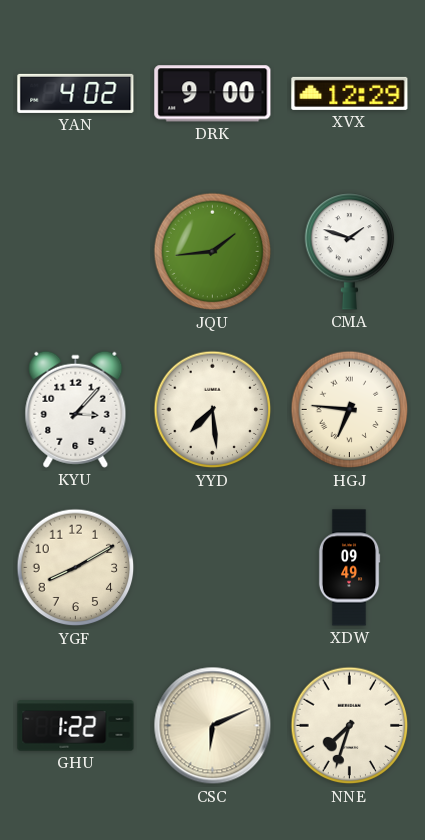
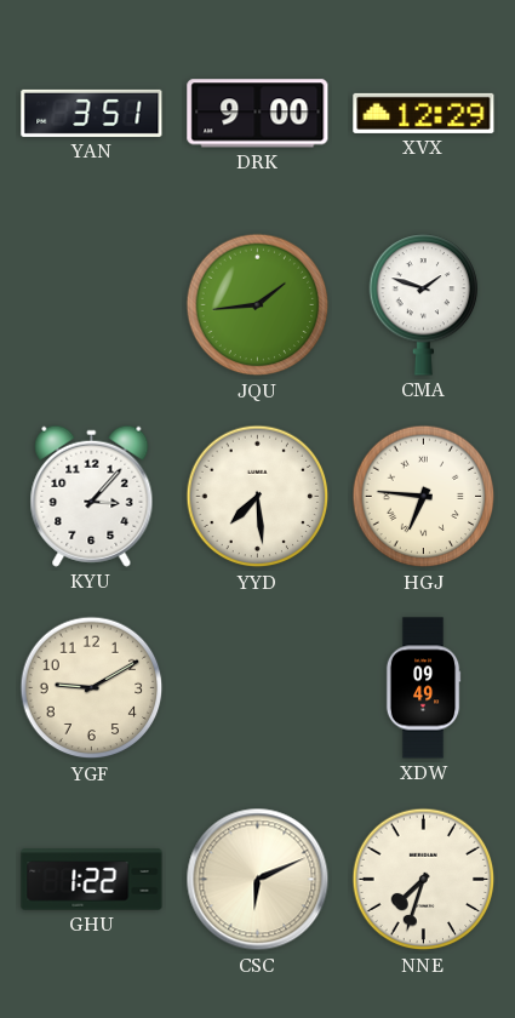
YAN: 4:02 -> 3:51 (92, 113)
YGF: 8:10 -> 9:10 (92, 688)
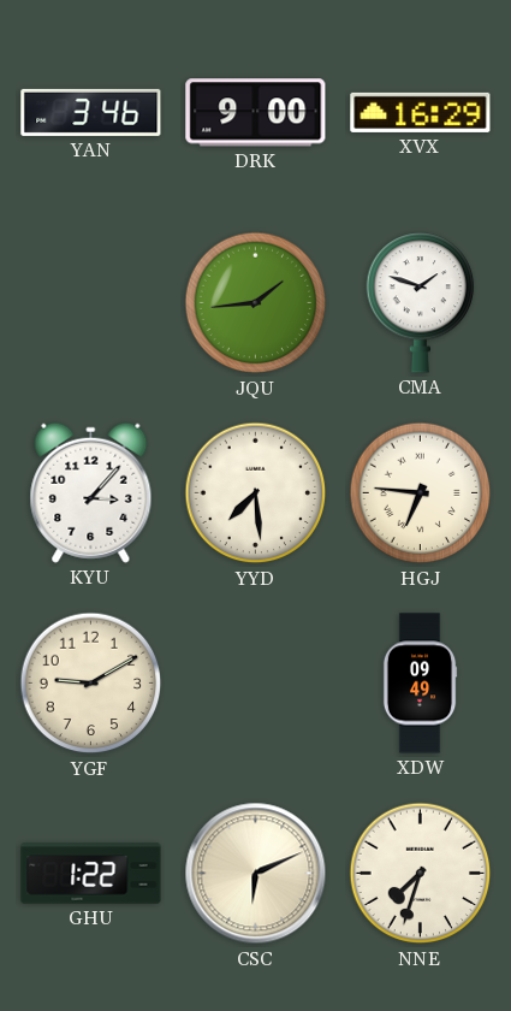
YAN: 3:51 -> 3:46 (91, 112)
XVX: 12:29 -> 16:29 (421, 112)
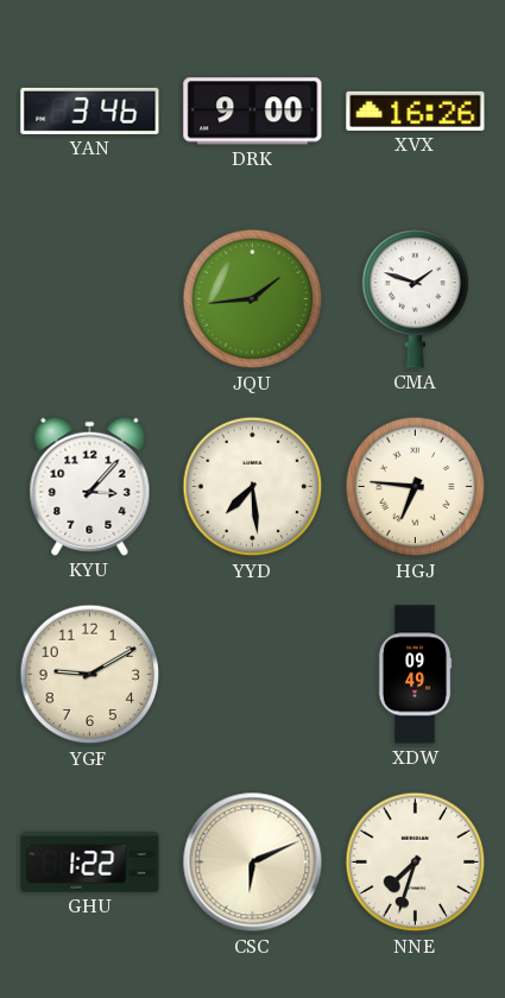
XVX: 16:29 -> 16:26 (416, 110)
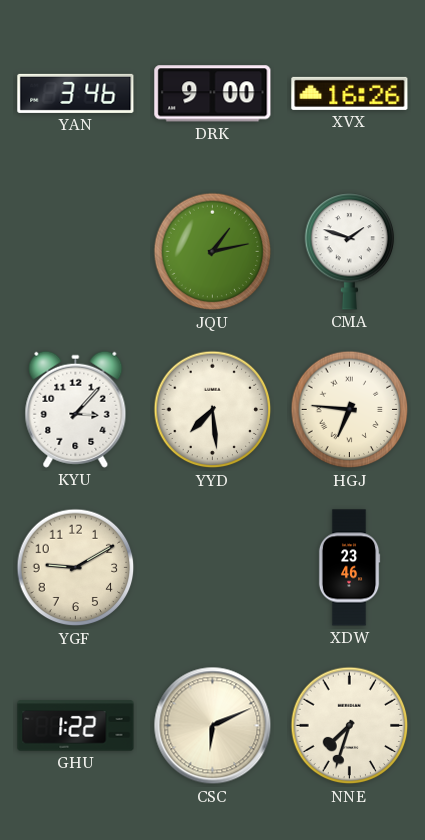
JQU: 1:44 -> 1:13 (213, 252)
XDW: 09:49 -> 23:46 (349, 568)
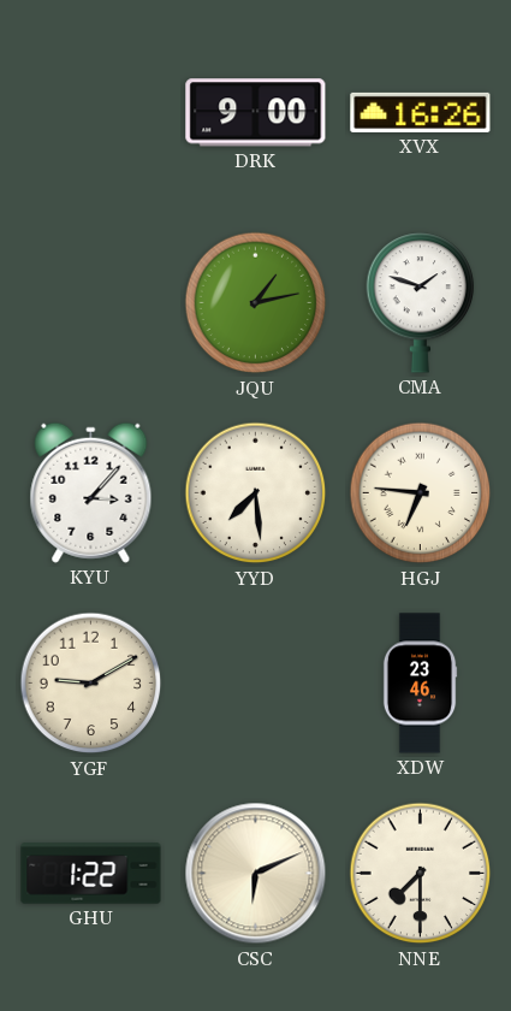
YAN: 3:46 -> none (76, 93)
NNE: 7:33 -> 7:30 (421, 874)
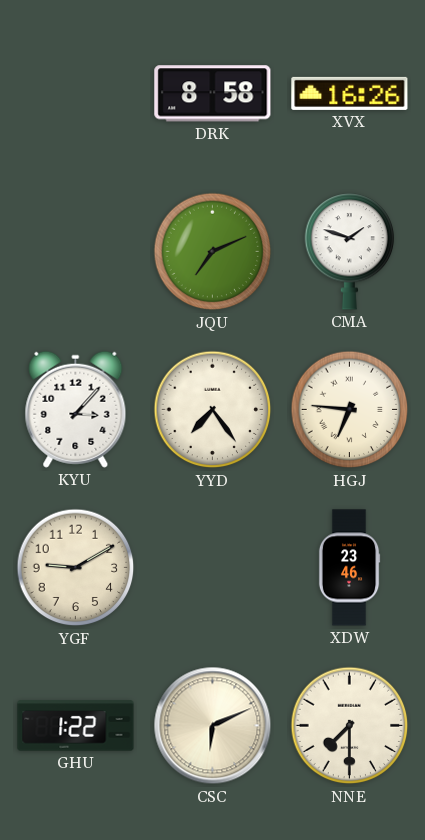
DRK: 9:00 -> 8:58 (213, 94)
JQU: 1:13 -> 7:11 (213, 252)
YYD: 7:29 -> 7:24 (213, 410)
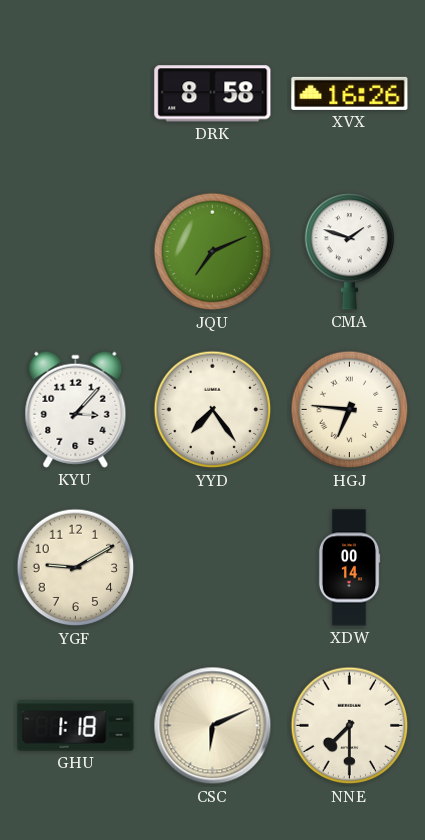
XDW: 23:46 -> 00:14 (349, 568)
GHU: 1:22 -> 1:18 (76, 726)
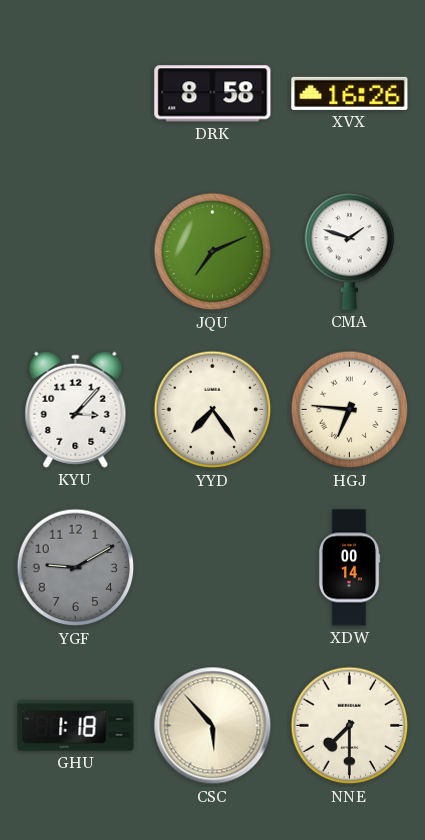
YGF dial: cream -> grey (76, 568)
CSC: 6:11 -> 5:53 (213, 726)
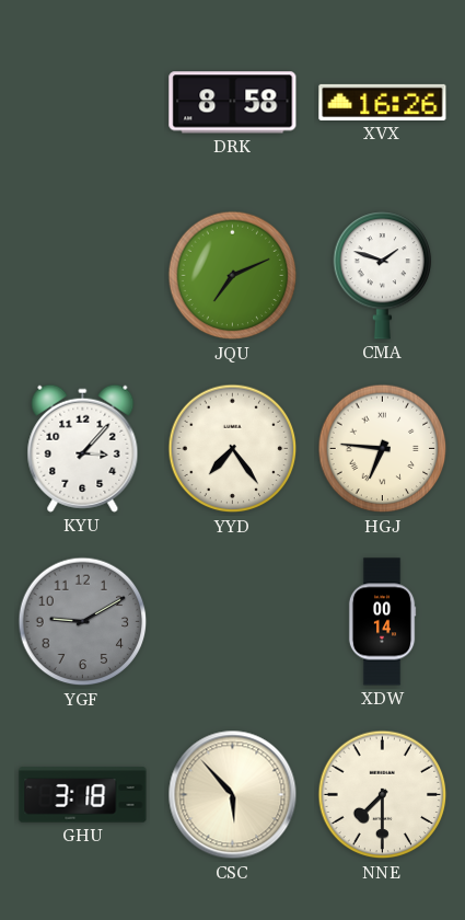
GHU: 1:18 -> 3:18 (83, 795)
